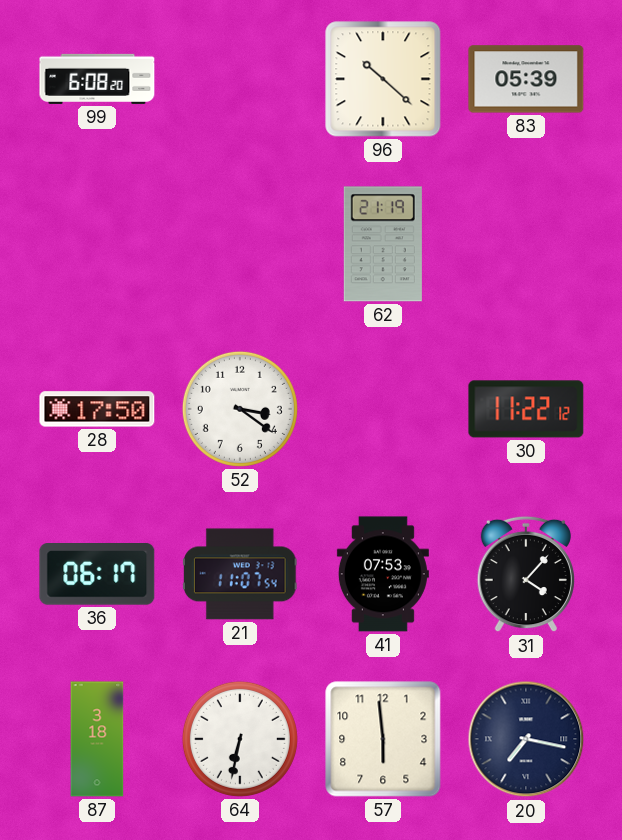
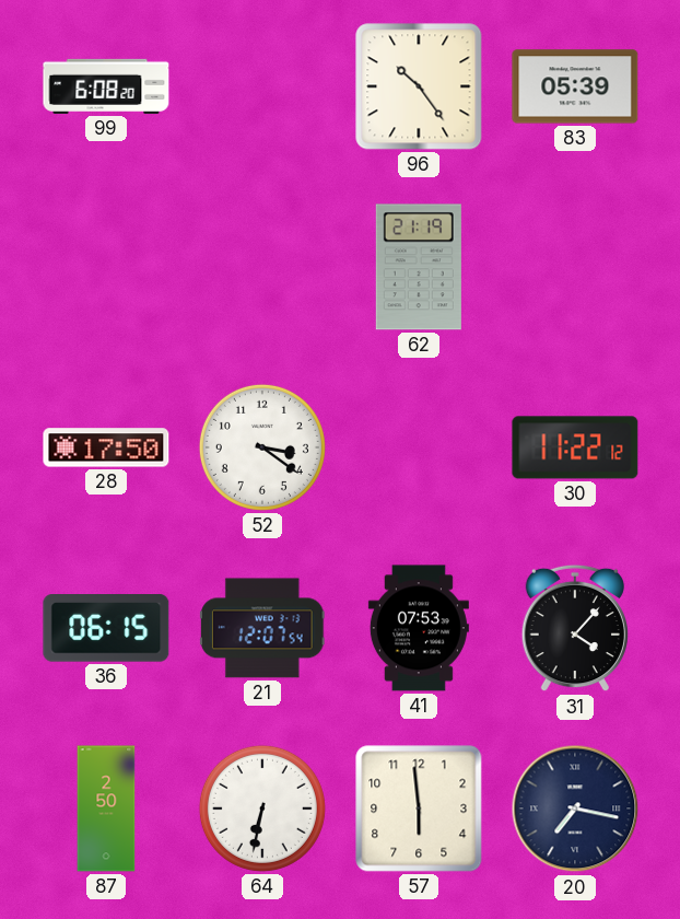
96: 10:22 -> 10:24 (419, 86)
36: 06:17 -> 06:15 (106, 629)
21: 11:07 -> 12:07 (263, 628)
87: 3:18 -> 2:50 (106, 809)
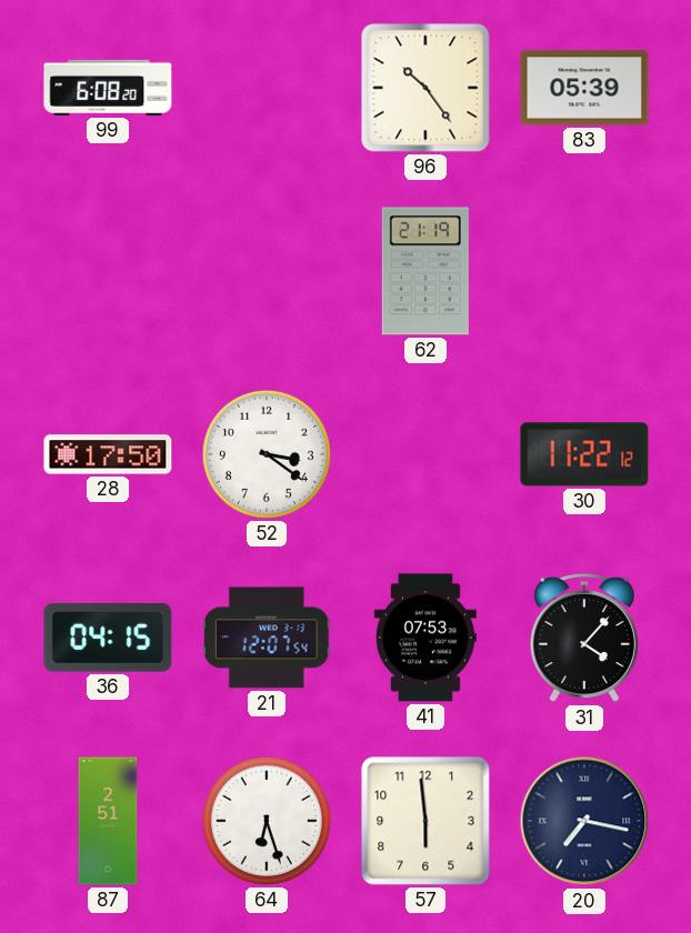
36: 06:15 -> 04:15 (108, 639)
87: 2:50 -> 2:51 (108, 821)
64: 6:32 -> 6:27 (267, 821)
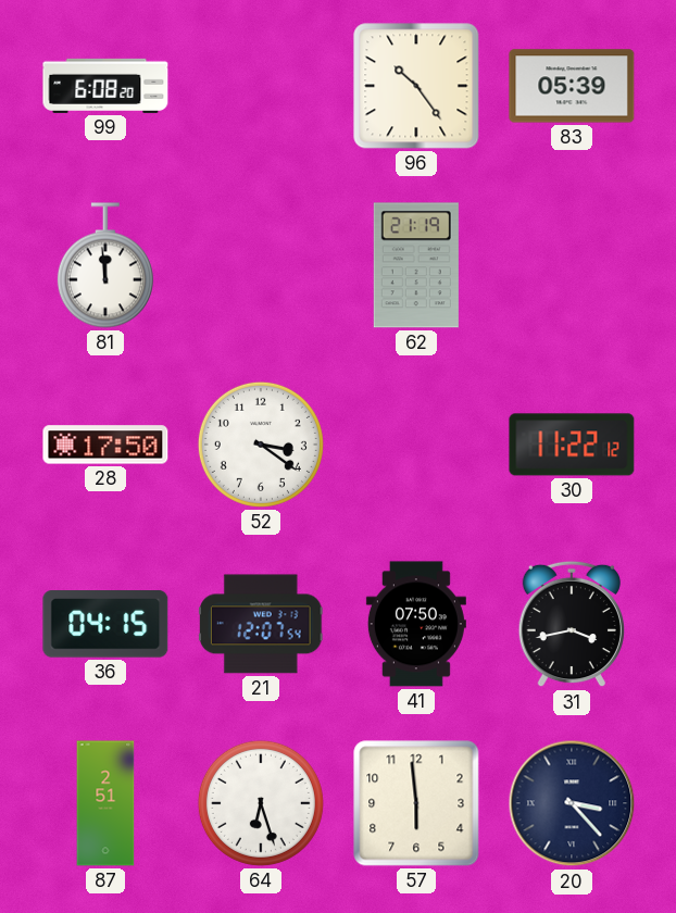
81: none -> 11:59 (105, 265)
41: 07:53 -> 07:50 (416, 624)
31: 4:07 -> 3:43 (572, 624)
20: 7:17 -> 3:23 (572, 803)
